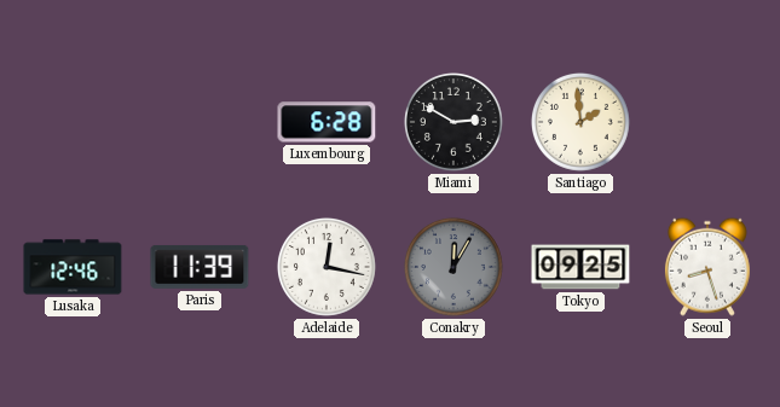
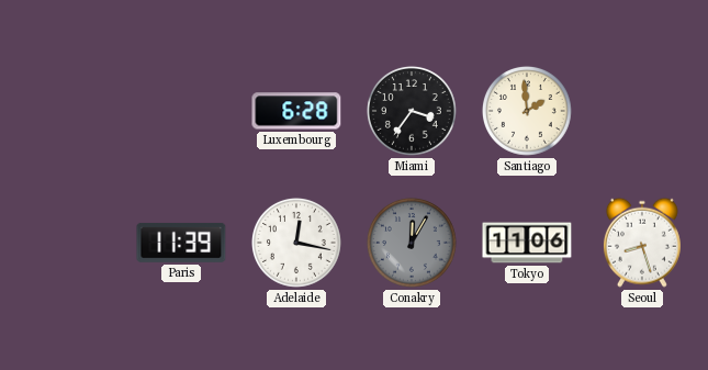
Miami: 2:50 -> 3:36 (412, 111)
Lusaka: 12:46 -> none (73, 267)
Tokyo: 09:25 -> 11:06 (527, 243)
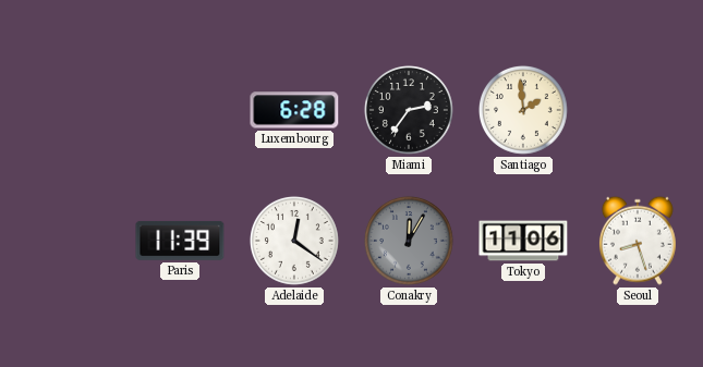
Miami: 3:36 -> 2:36 (409, 110)
Adelaide: 12:17 -> 12:21 (294, 241)
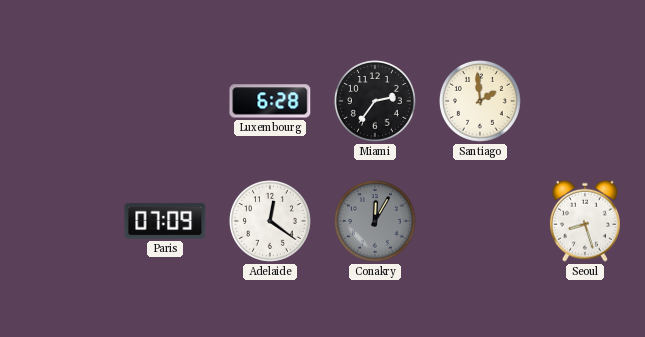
Paris: 11:39 -> 07:09 (165, 221)
Tokyo: 11:06 -> none (523, 241)
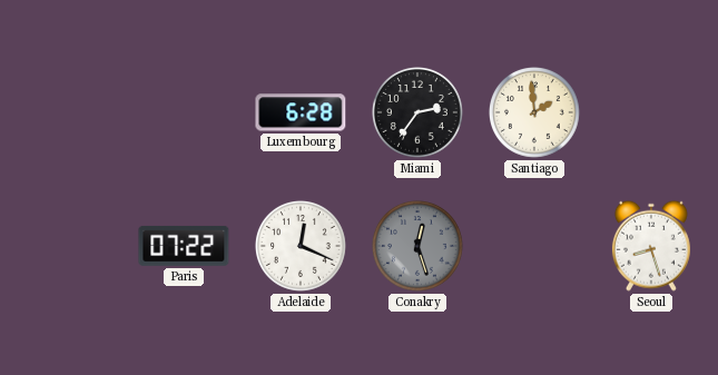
Paris: 07:09 -> 07:22 (184, 246)
Adelaide: 12:21 -> 12:19 (301, 246)
Conakry: 12:05 -> 12:27 (417, 246)
